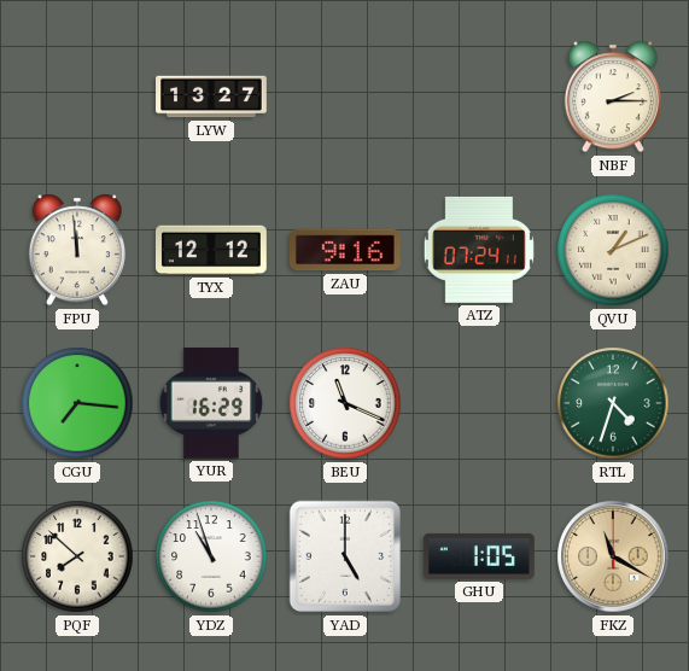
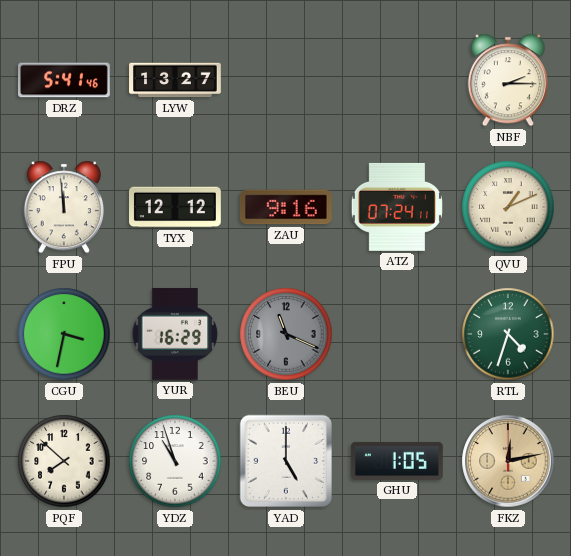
DRZ: none -> 5:41 (65, 80)
CGU: 7:16 -> 3:32 (64, 334)
BEU dial: white -> grey (286, 334)
FKZ: 11:20 -> 12:13 (508, 461)
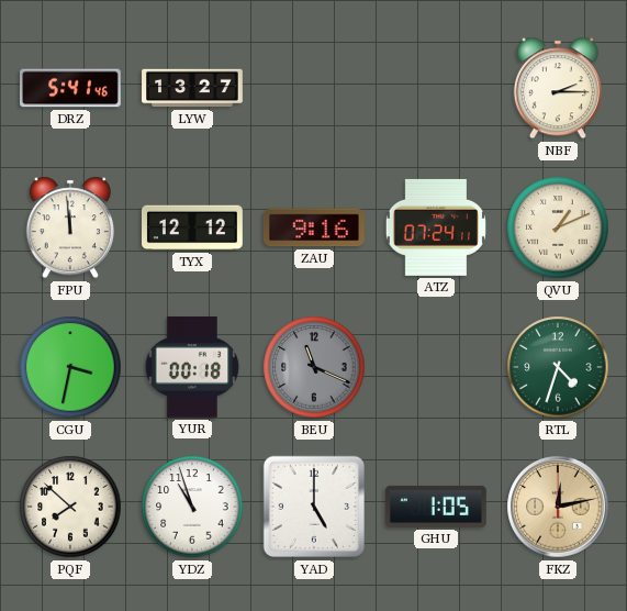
YUR: 16:29 -> 00:18 (192, 367)
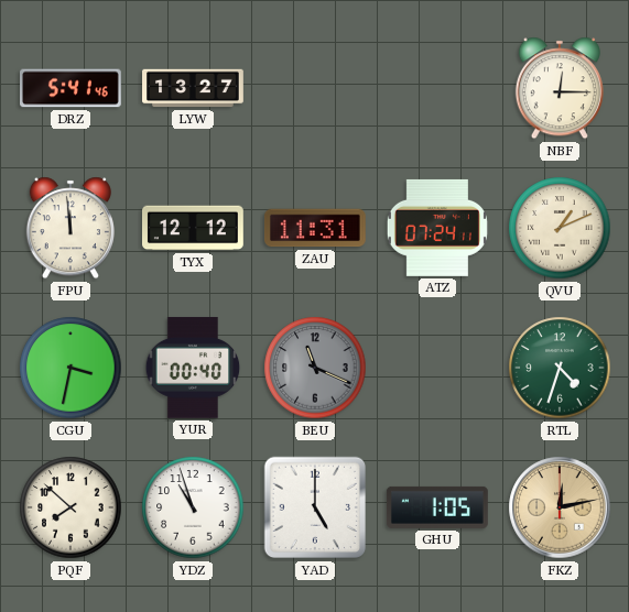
NBF: 2:15 -> 12:15 (560, 88)
ZAU: 9:16 -> 11:31 (315, 228)
YUR: 00:18 -> 00:40 (193, 368)
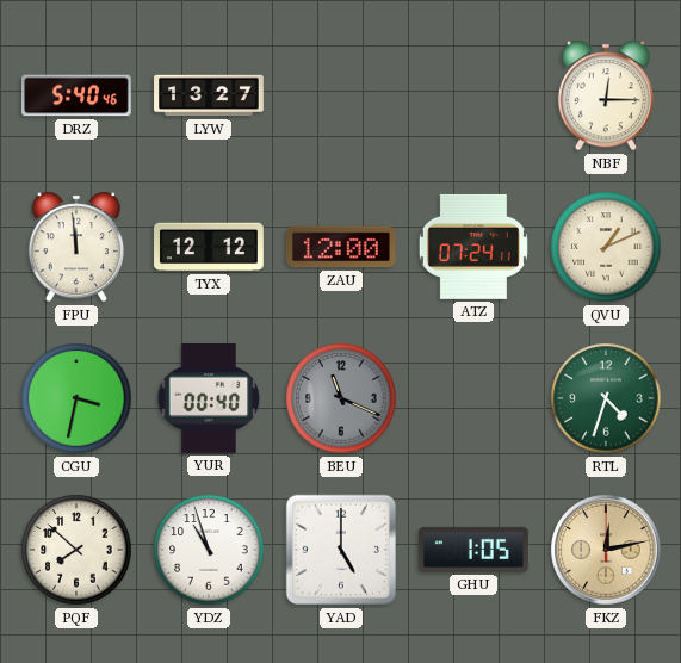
DRZ: 5:41 -> 5:40 (78, 95)
ZAU: 11:31 -> 12:00 (341, 247)
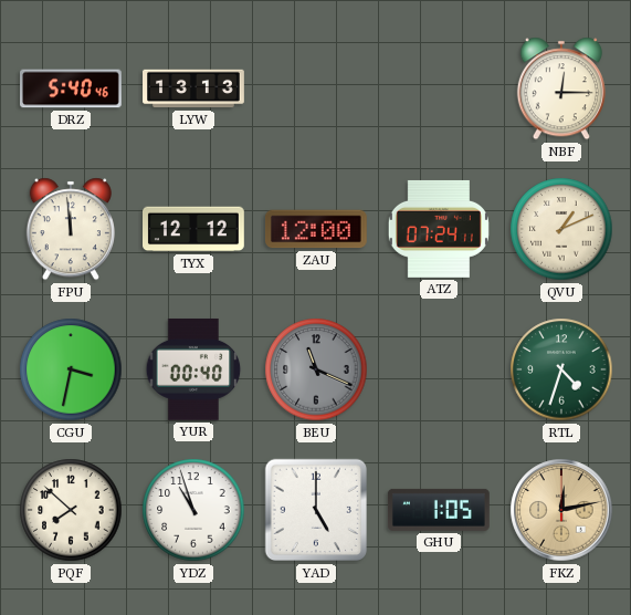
LYW: 13:27 -> 13:13 (193, 88)
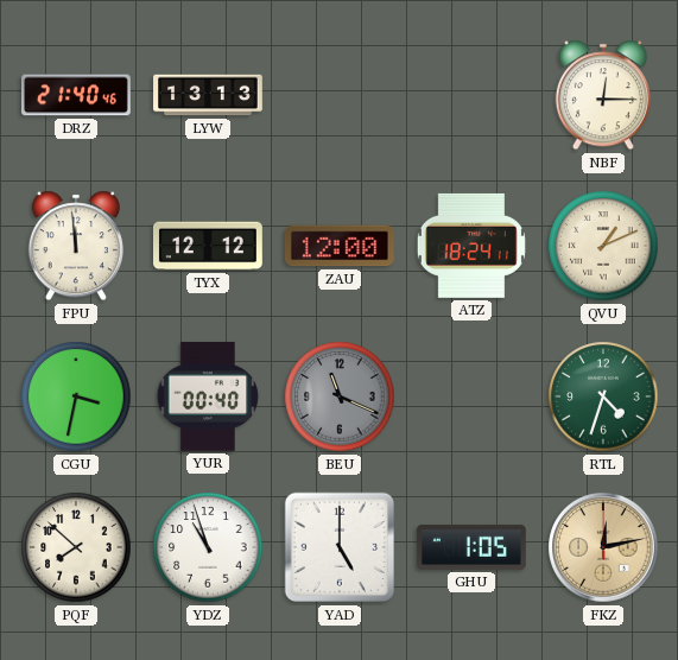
DRZ: 5:40 -> 21:40 (77, 95)
ATZ: 07:24 -> 18:24 (471, 246)
